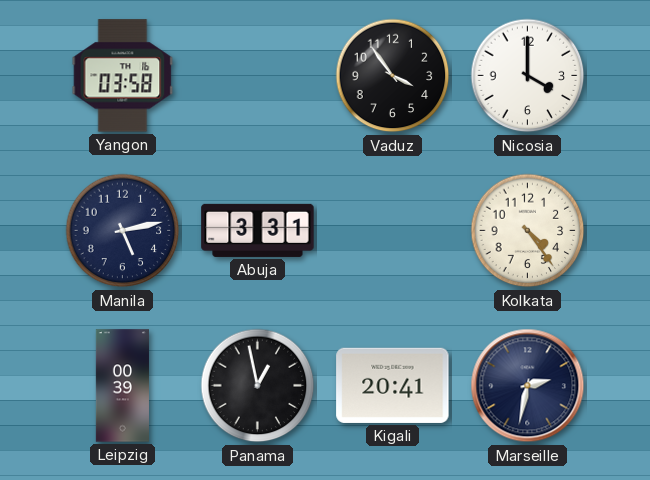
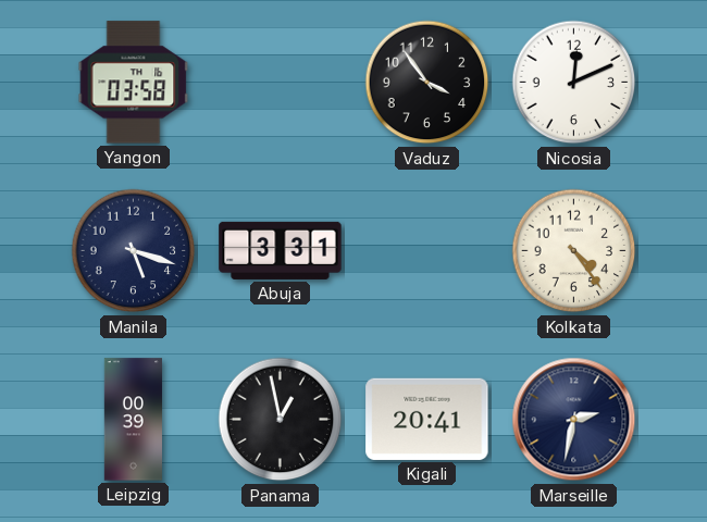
Nicosia: 4:00 -> 12:11 (574, 83)
Manila: 5:13 -> 5:18 (134, 251)
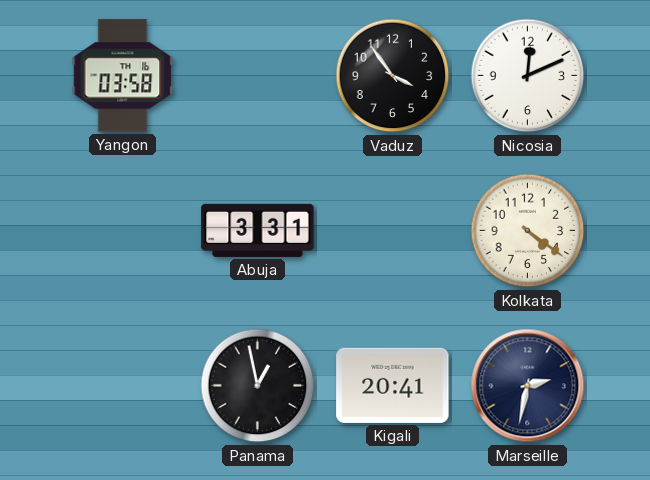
Manila: 5:18 -> none (134, 251)
Kolkata: 4:24 -> 4:21 (528, 231)
Leipzig: 00:39 -> none (133, 420)
